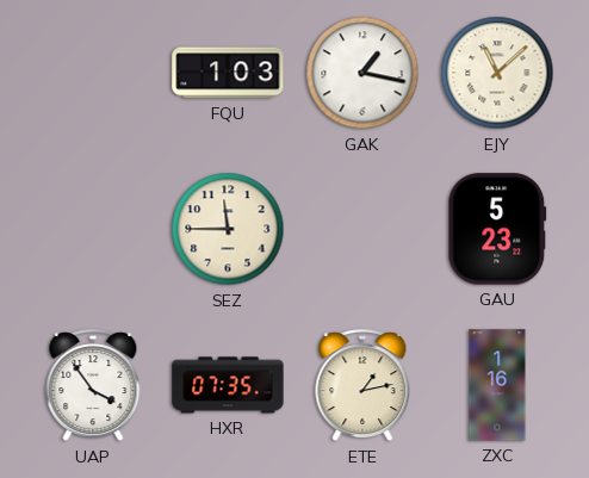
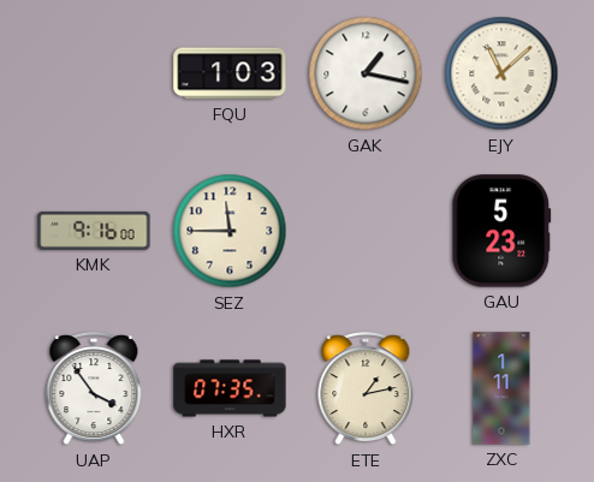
KMK: none -> 9:16 (94, 231)
ZXC: 1:16 -> 1:11 (501, 388)
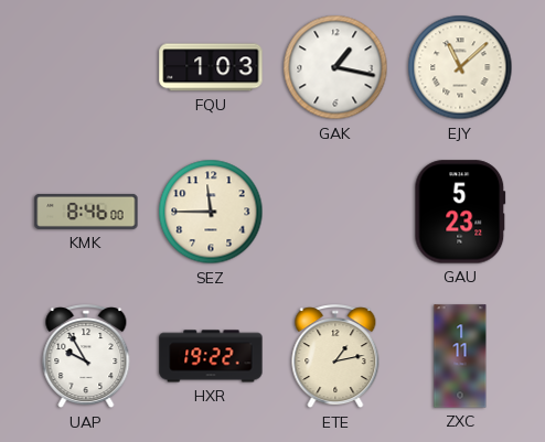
KMK: 9:16 -> 8:46 (86, 212)
UAP: 3:54 -> 9:55 (86, 357)
HXR: 07:35 -> 19:22 (211, 356)
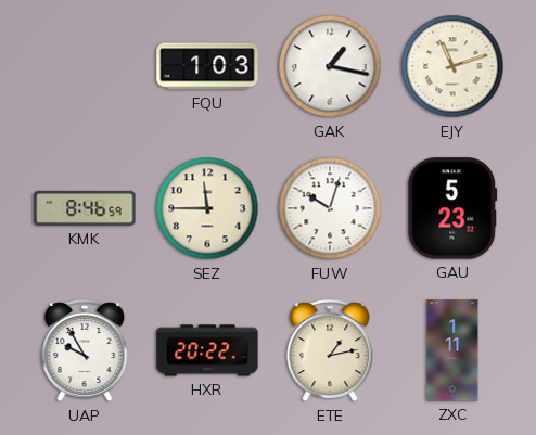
EJY: 11:08 -> 11:12 (452, 66)
KMK: 8:46:00 -> 8:46:59 (85, 208)
FUW: none -> 10:03 (330, 208)
HXR: 19:22 -> 20:22 (207, 350)
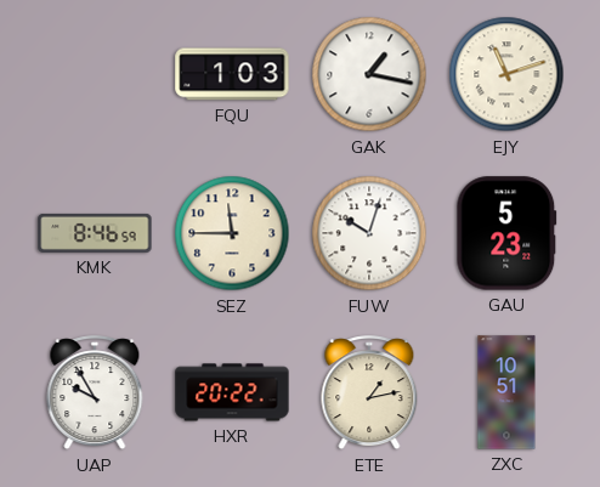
ZXC: 1:11 -> 10:51 (506, 392)
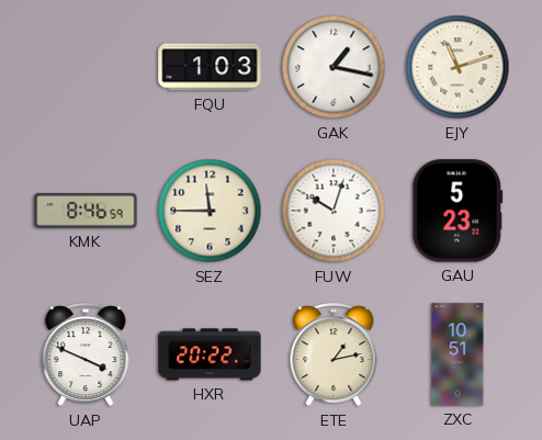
UAP: 9:55 -> 3:49 (86, 356)
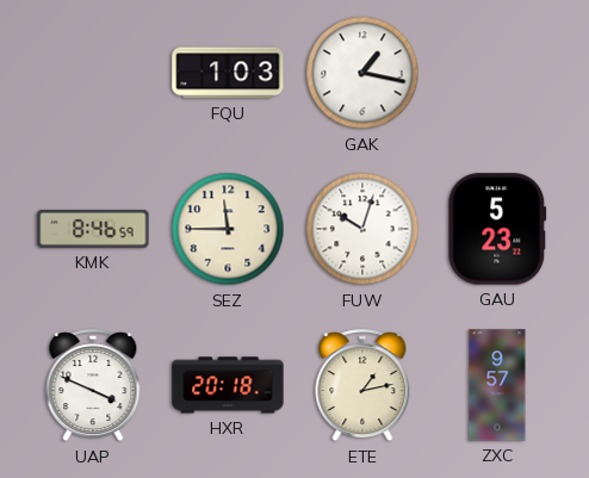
EJY: 11:12 -> none (458, 67)
HXR: 20:22 -> 20:18 (228, 385)
ZXC: 10:51 -> 9:57 (497, 385)
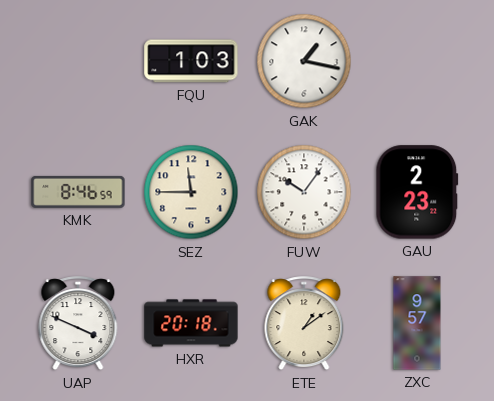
FUW: 10:03 -> 10:06 (304, 192)
GAU: 5:23 -> 2:23 (417, 192)
ETE: 1:13 -> 1:09 (304, 324)
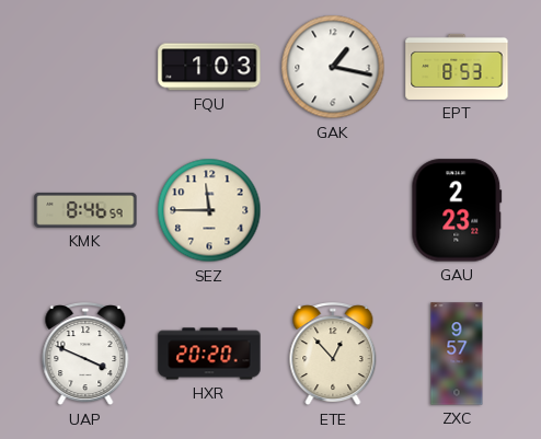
EPT: none -> 8:53 (457, 67)
FUW: 10:06 -> none (304, 192)
HXR: 20:18 -> 20:20 (209, 354)
ETE: 1:09 -> 12:53 (333, 355)
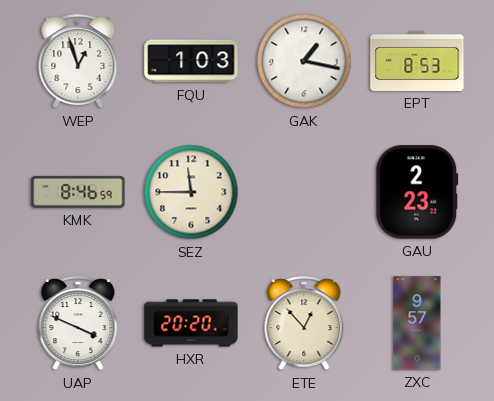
WEP: none -> 12:57 (78, 62)
